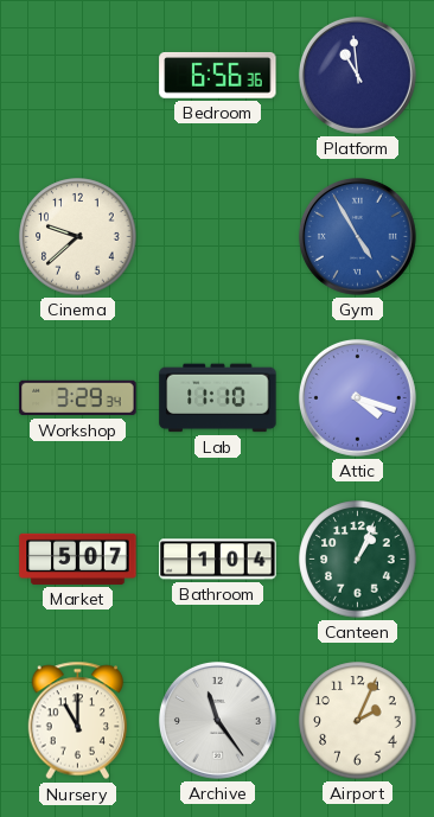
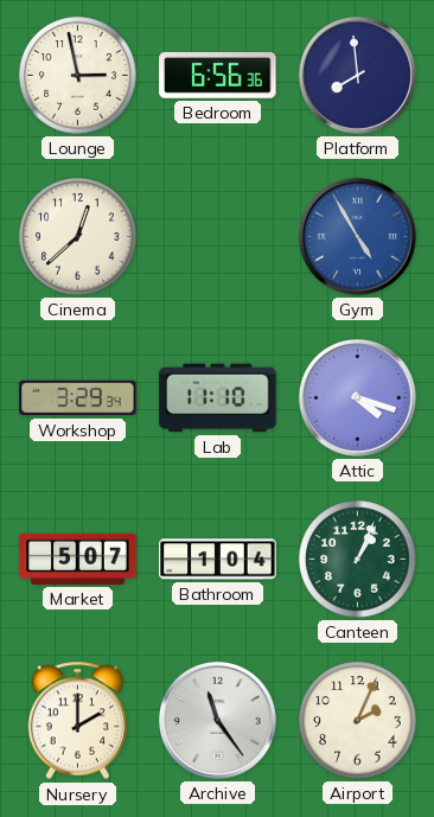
Lounge: none -> 2:58 (78, 76)
Platform: 10:59 -> 7:59 (357, 75)
Cinema: 9:38 -> 12:38 (78, 237)
Nursery: 11:00 -> 2:00 (78, 721)
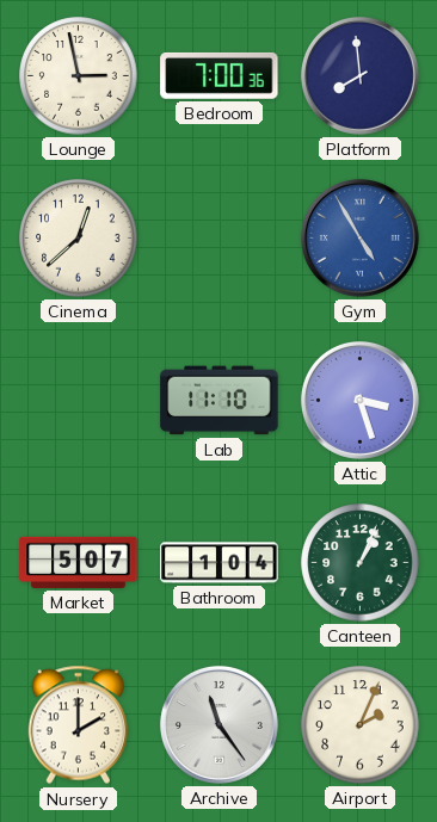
Bedroom: 6:56 -> 7:00 (220, 75)
Workshop: 3:29 -> none (78, 398)
Attic: 4:18 -> 3:27 (359, 400)
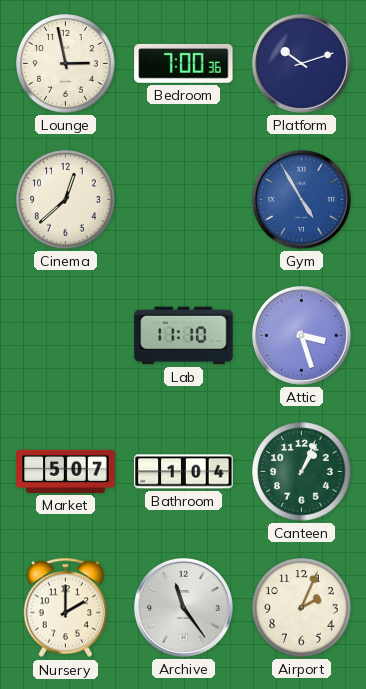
Platform: 7:59 -> 10:12 (301, 63)
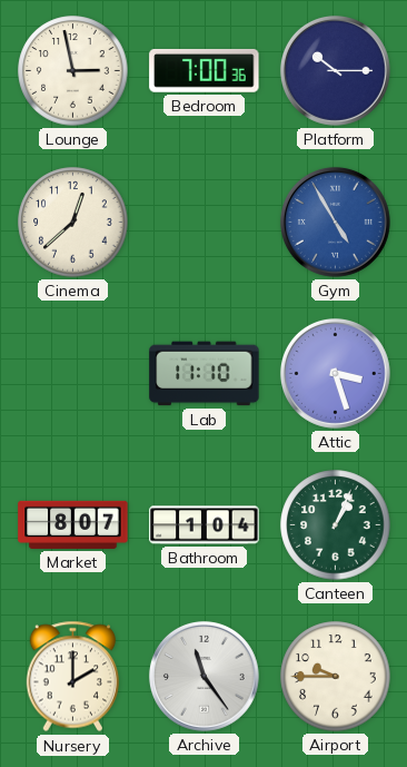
Platform: 10:12 -> 10:15 (335, 70)
Market: 5:07 -> 8:07 (73, 524)
Airport: 2:04 -> 9:45 (336, 677)
